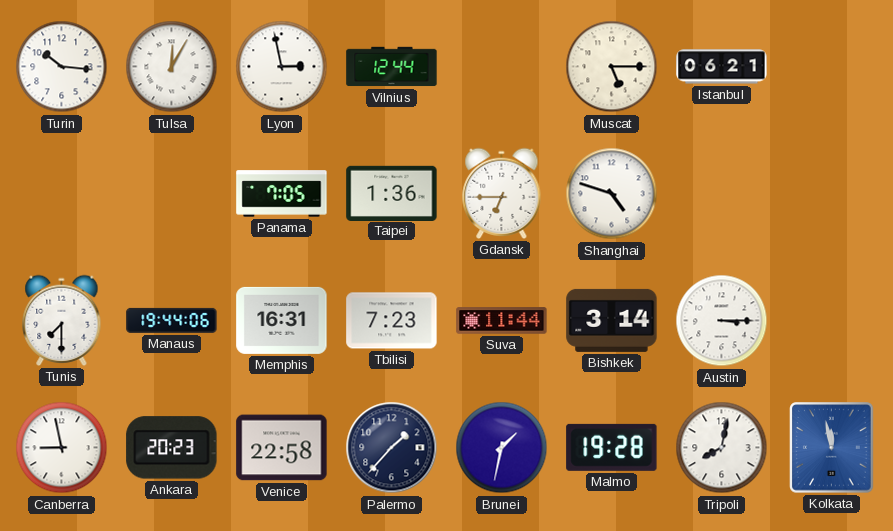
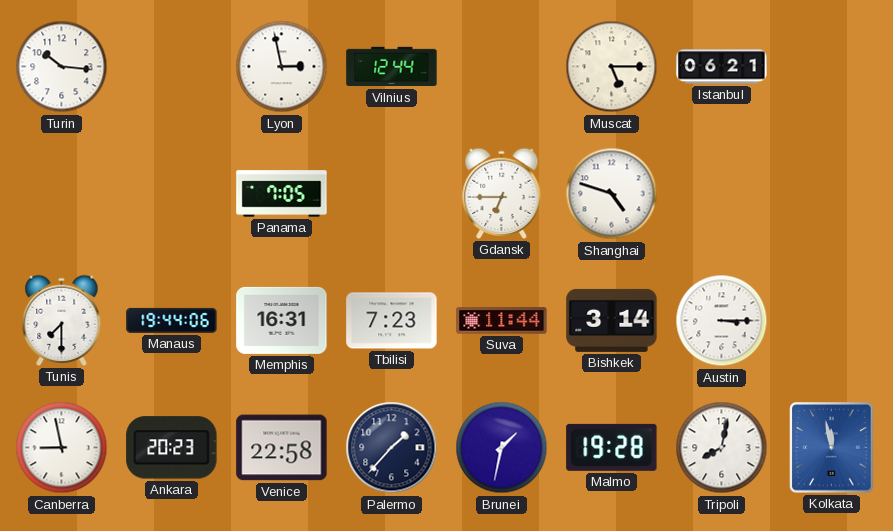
Tulsa: 12:05 -> none (172, 67)
Taipei: 1:36 -> none (392, 193)
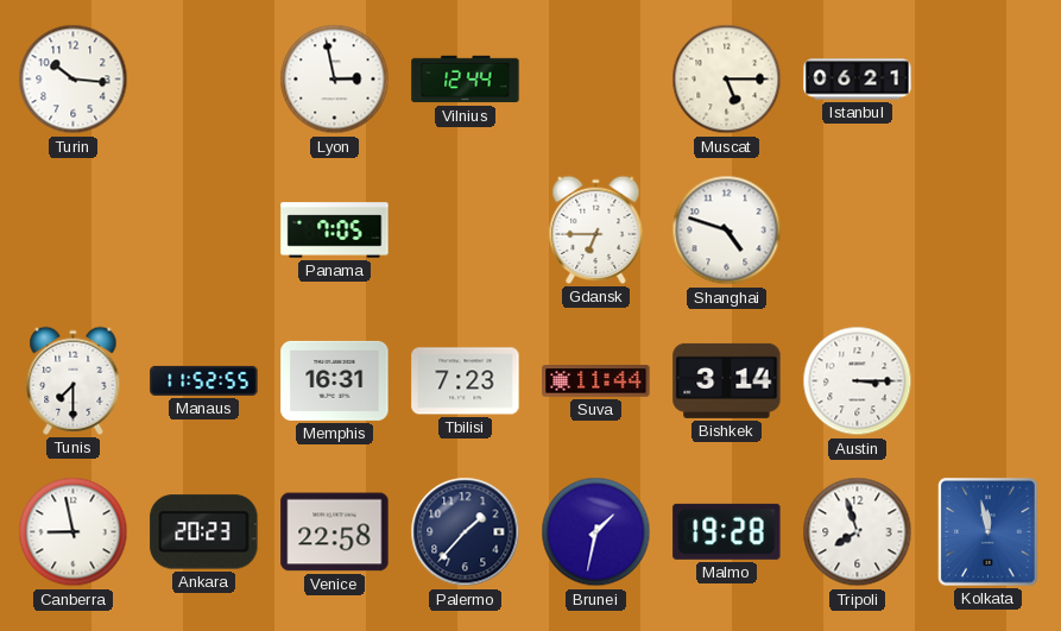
Manaus: 19:44 -> 11:52 (204, 380)
Tripoli: 8:02 -> 7:57 (858, 532)
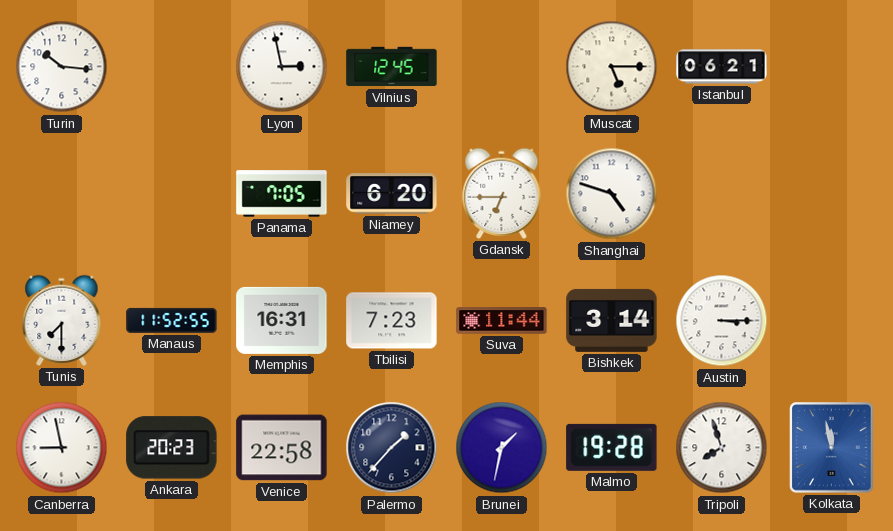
Vilnius: 12:44 -> 12:45 (392, 67)
Niamey: none -> 6:20 (392, 194)
